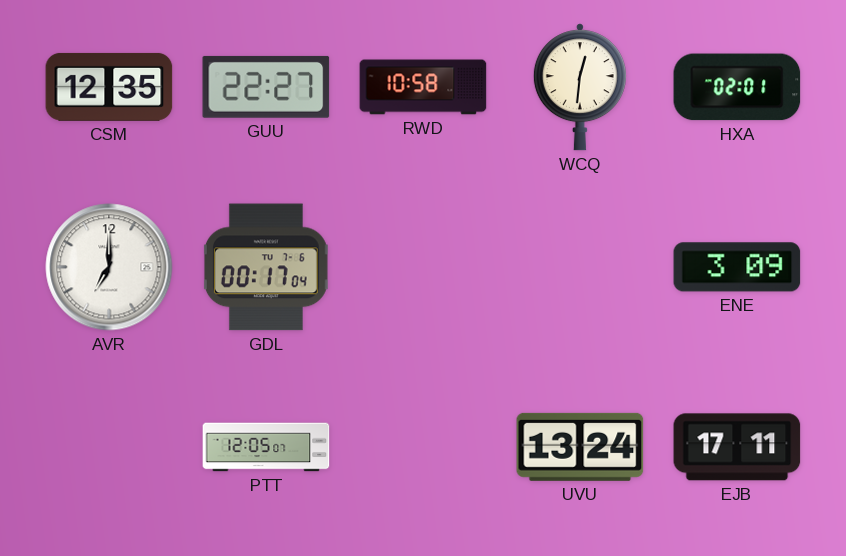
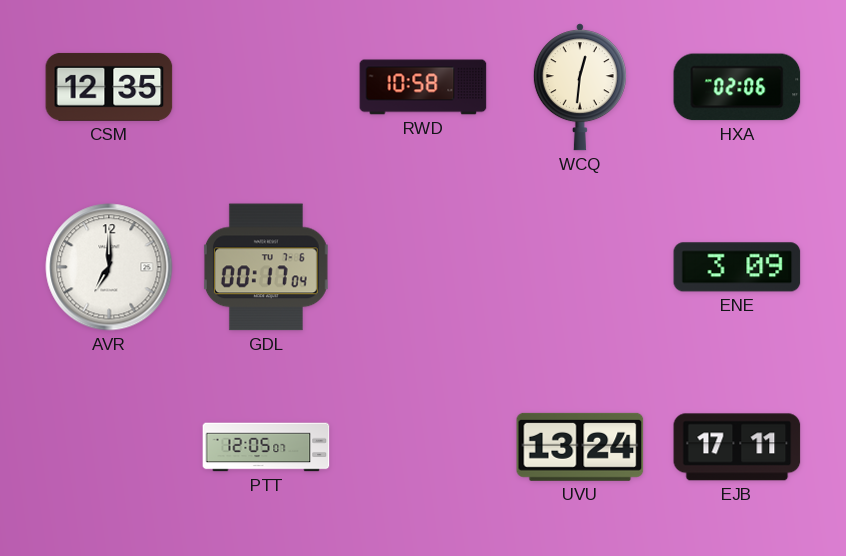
GUU: 22:27 -> none (266, 87)
HXA: 02:01 -> 02:06 (737, 87)
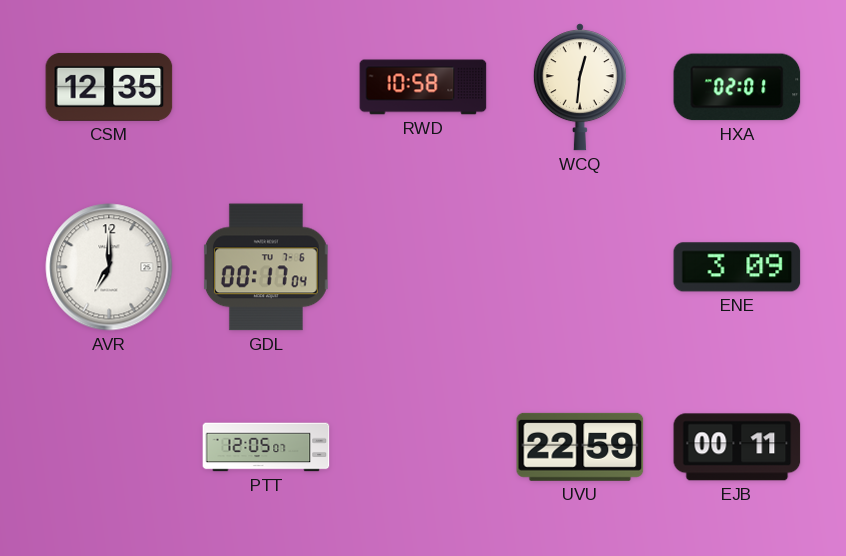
HXA: 02:06 -> 02:01 (737, 87)
UVU: 13:24 -> 22:59 (580, 447)
EJB: 17:11 -> 00:11 (737, 447)
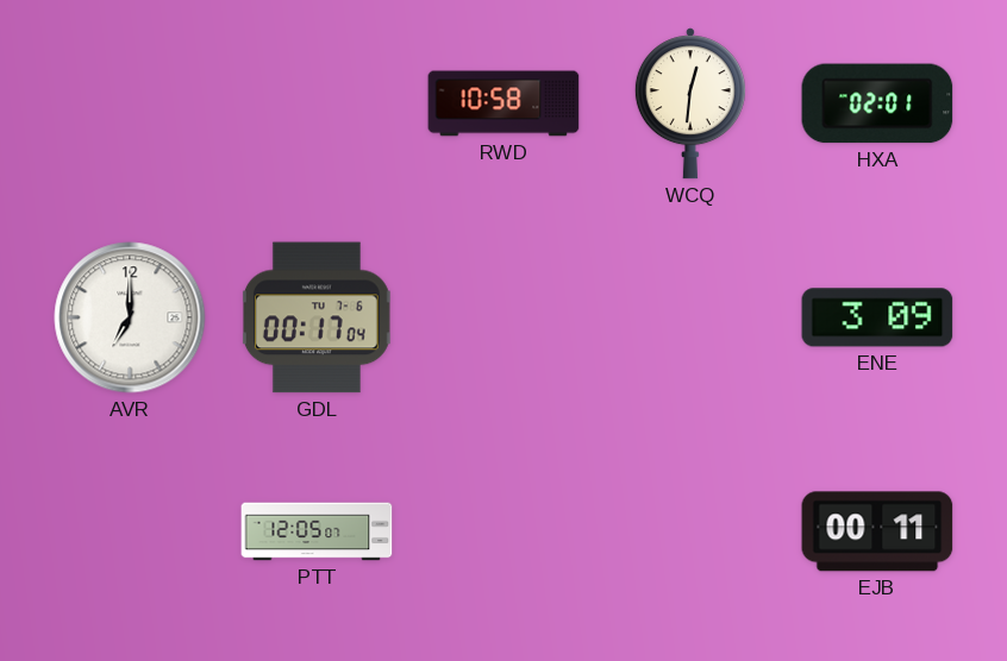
CSM: 12:35 -> none (109, 87)
UVU: 22:59 -> none (580, 447)
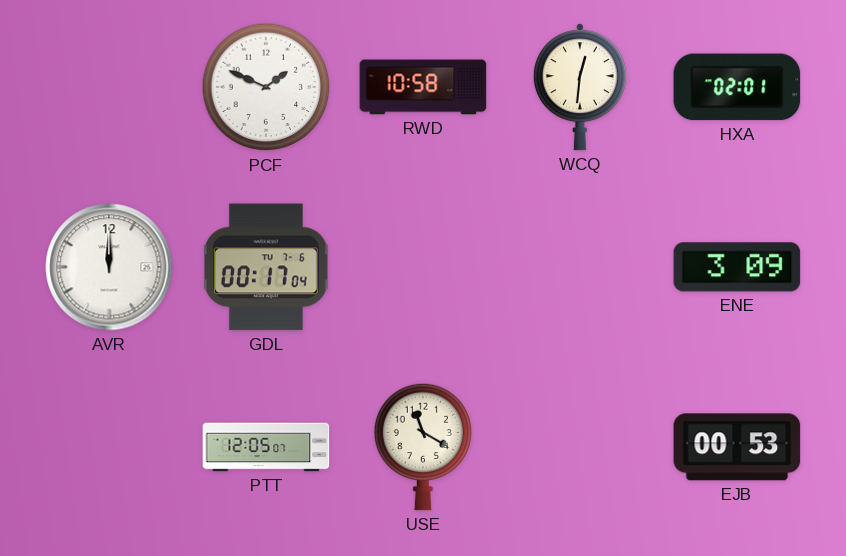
PCF: none -> 1:49 (266, 87)
AVR: 7:00 -> 12:00 (109, 267)
USE: none -> 11:20 (423, 447)
EJB: 00:11 -> 00:53 (737, 447)
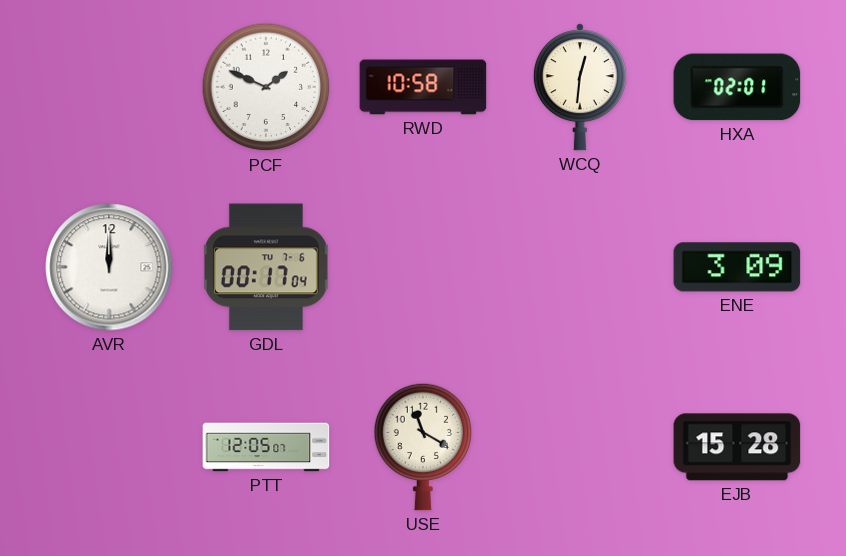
EJB: 00:53 -> 15:28 (737, 447)
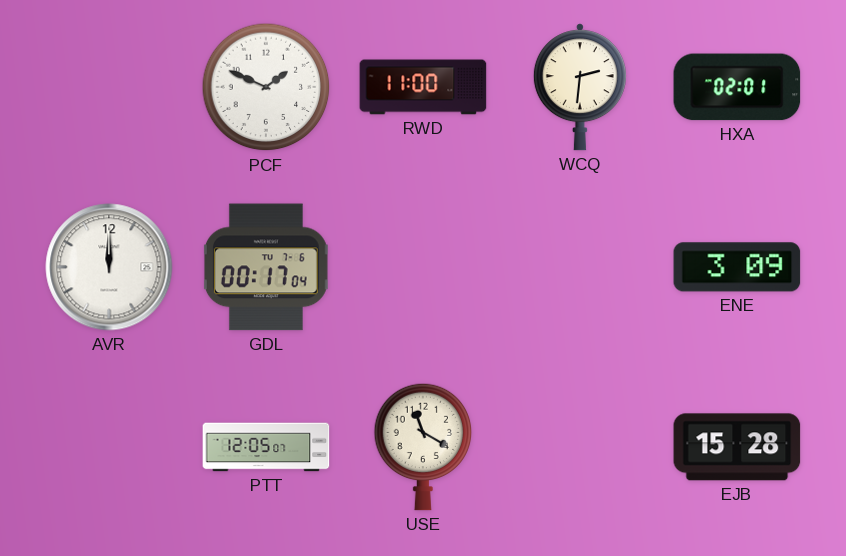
RWD: 10:58 -> 11:00 (423, 87)
WCQ: 12:31 -> 2:31 (580, 87)
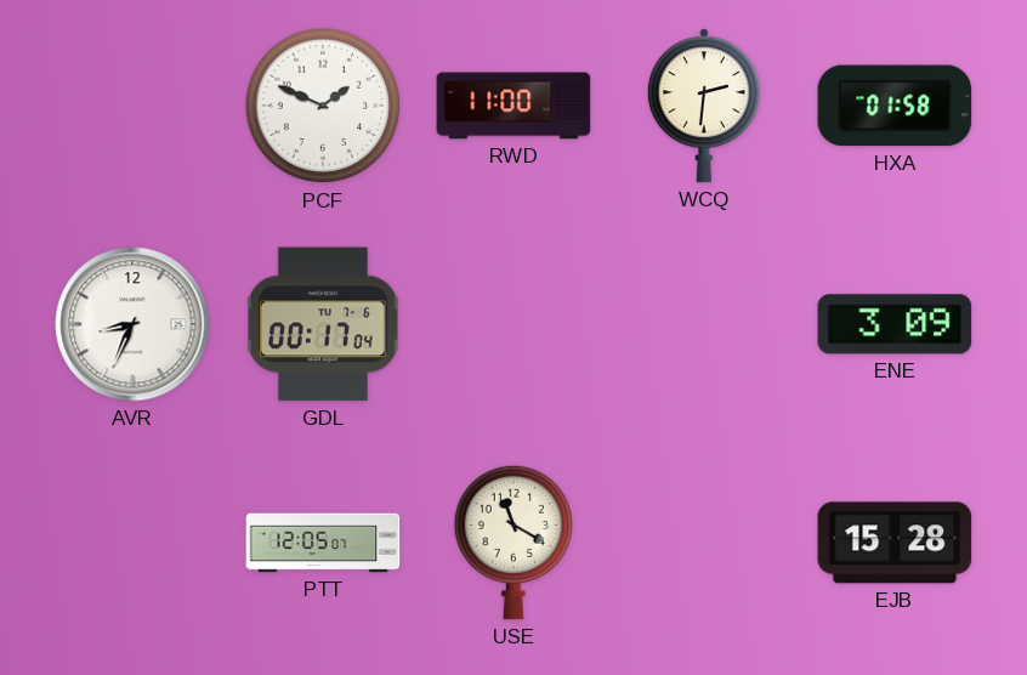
HXA: 02:01 -> 01:58 (895, 106)
AVR: 12:00 -> 8:34 (132, 324)
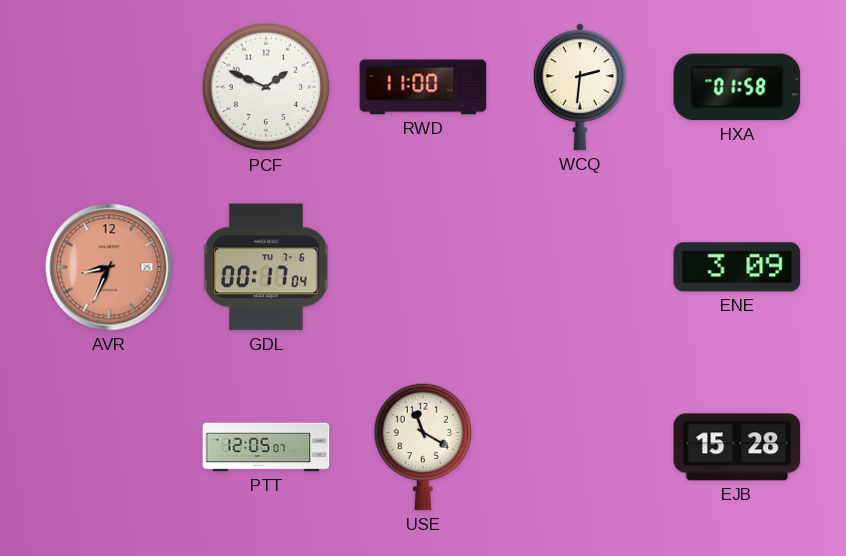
AVR dial: white -> salmon (109, 267)
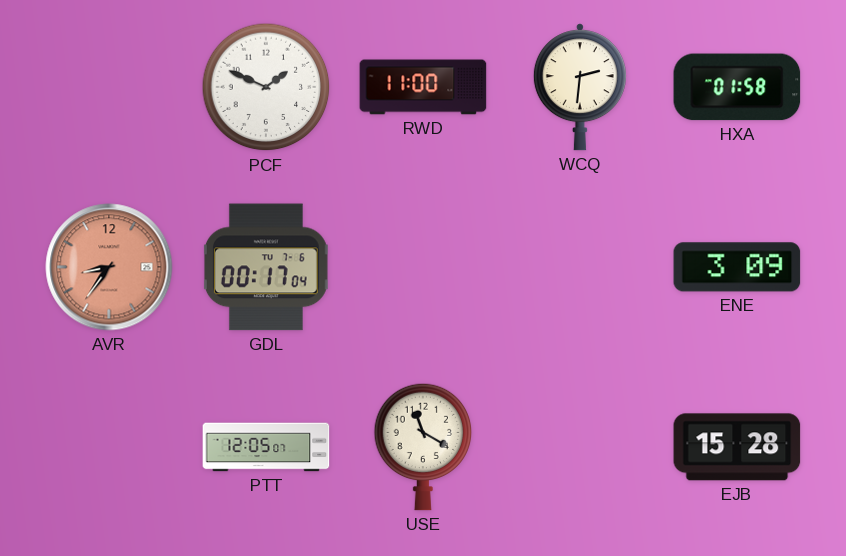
AVR: 8:34 -> 8:36 (109, 267)
